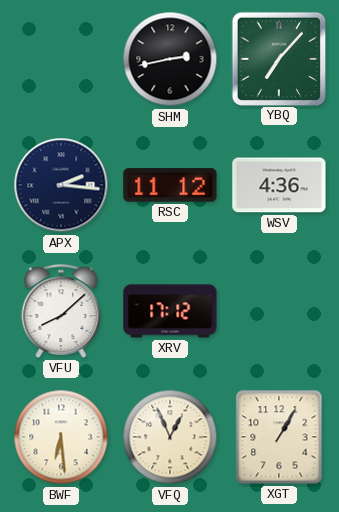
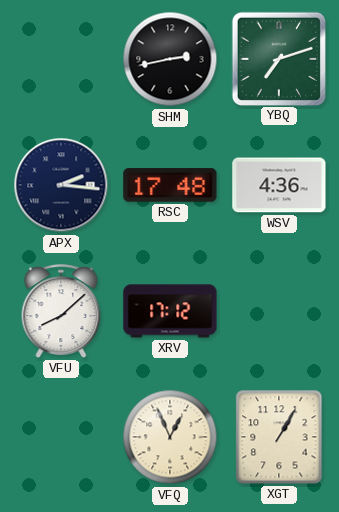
YBQ: 7:07 -> 7:12 (278, 58)
RSC: 11:12 -> 17:48 (170, 185)
BWF: 6:29 -> none (61, 437)
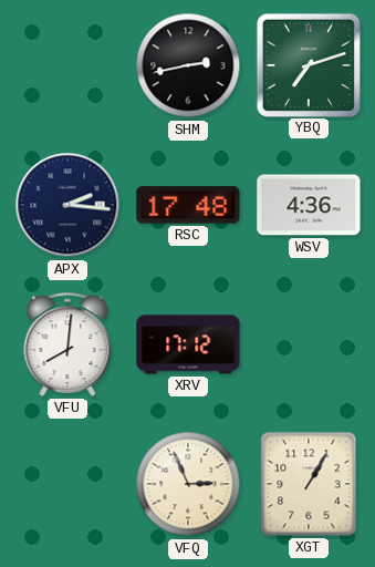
VFU: 8:08 -> 8:01 (67, 344)
VFQ: 12:56 -> 2:56 (188, 484)
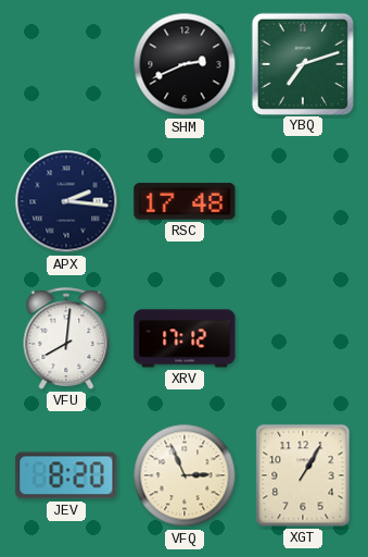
SHM: 2:43 -> 2:41 (185, 64)
WSV: 4:36 -> none (309, 205)
JEV: none -> 8:20 (66, 475)
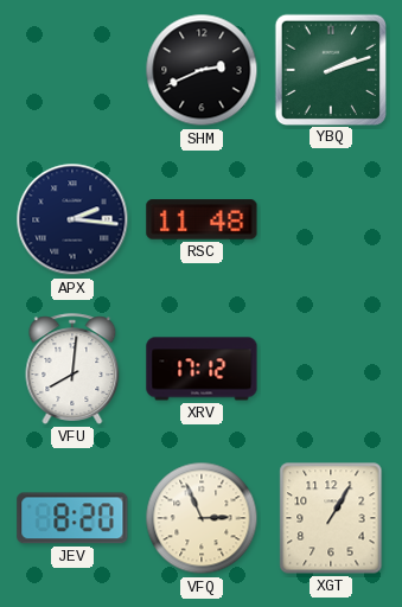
YBQ: 7:12 -> 2:12 (330, 69)
RSC: 17:48 -> 11:48 (202, 219)
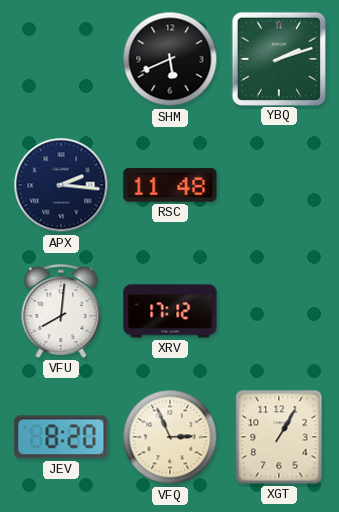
SHM: 2:41 -> 5:41 (170, 59)
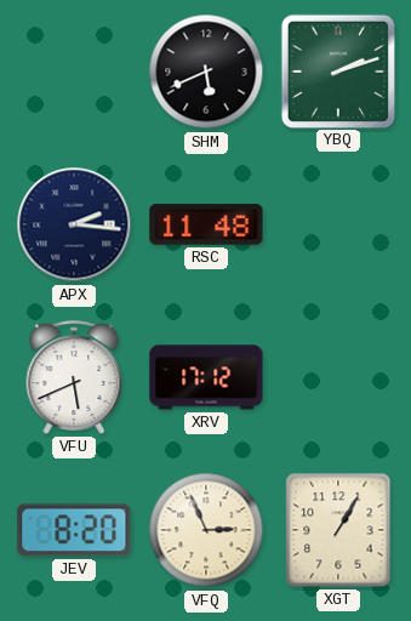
VFU: 8:01 -> 5:41 (74, 377)
